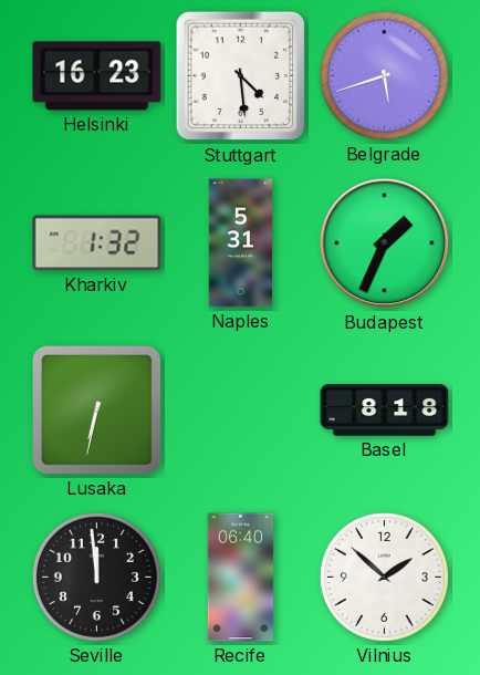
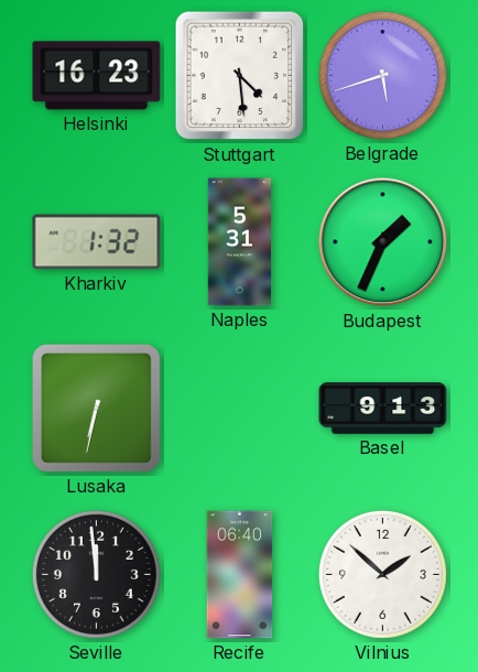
Basel: 8:18 -> 9:13 (383, 409)
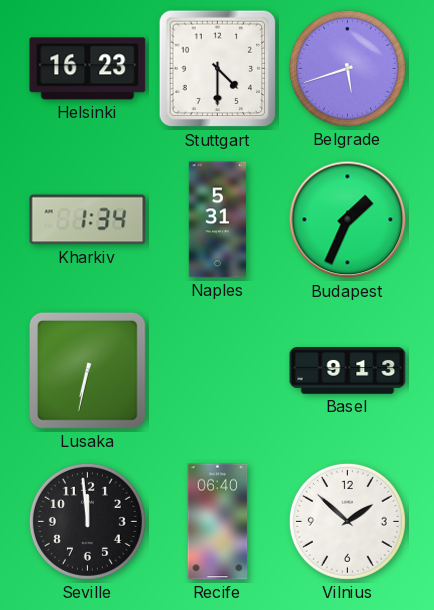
Stuttgart: 4:29 -> 4:30 (218, 69)
Kharkiv: 1:32 -> 1:34 (88, 220)
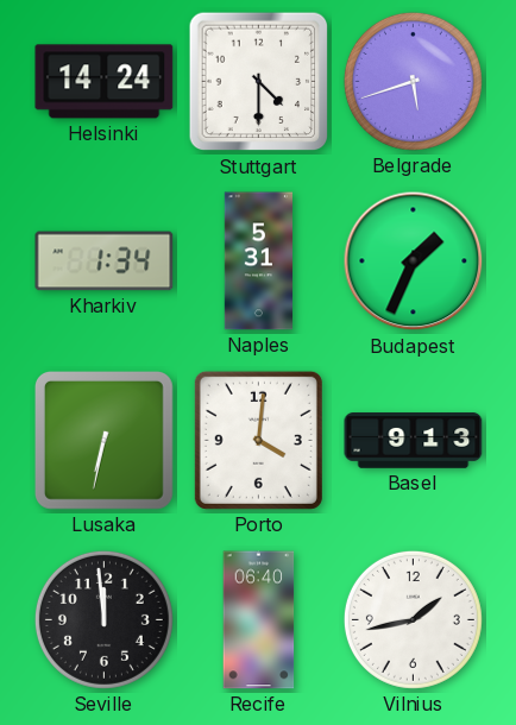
Helsinki: 16:23 -> 14:24 (105, 82)
Porto: none -> 4:01 (258, 440)
Vilnius: 1:52 -> 1:43 (413, 619)
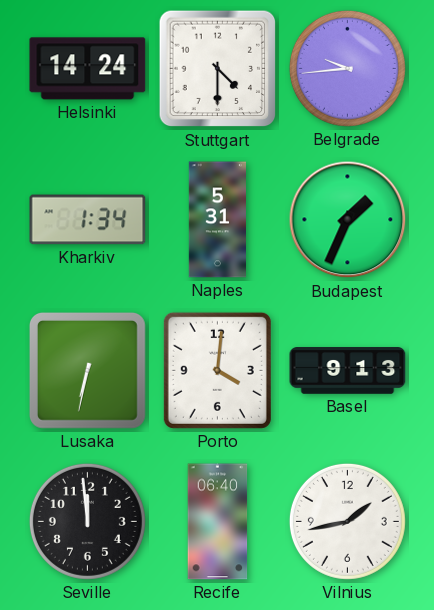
Belgrade: 5:42 -> 9:44 (347, 68)
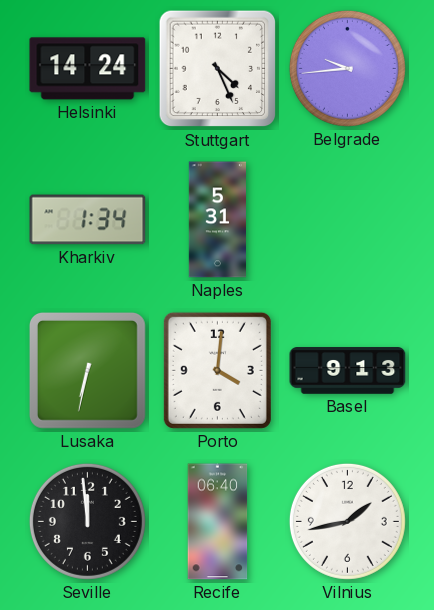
Stuttgart: 4:30 -> 4:26 (218, 69)
Budapest: 1:34 -> none (348, 220)
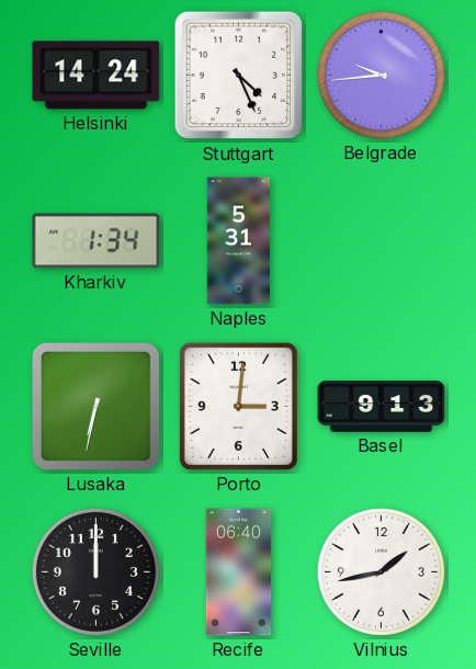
Porto: 4:01 -> 3:01 (238, 406)
Seville: 11:59 -> 12:00 (95, 571)
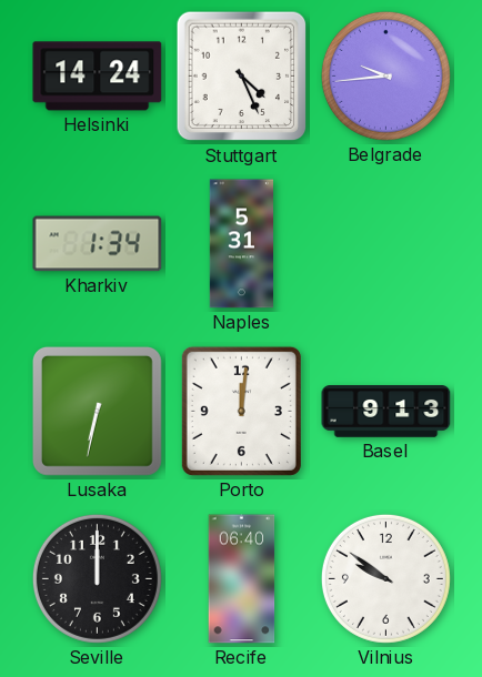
Porto: 3:01 -> 12:01 (241, 411)
Vilnius: 1:43 -> 9:51 (385, 578)
